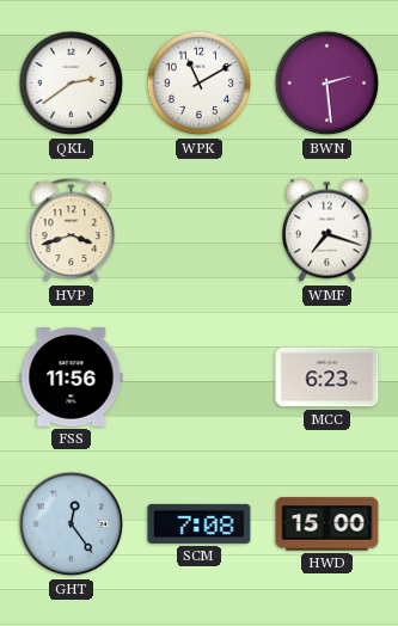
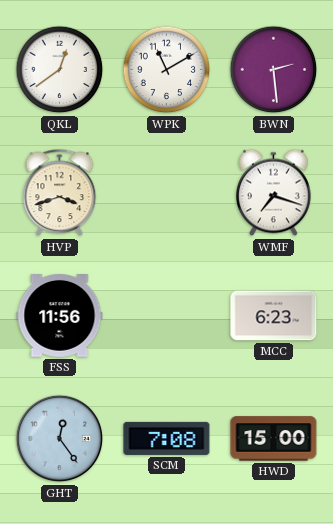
QKL: 2:39 -> 12:39 (60, 70)
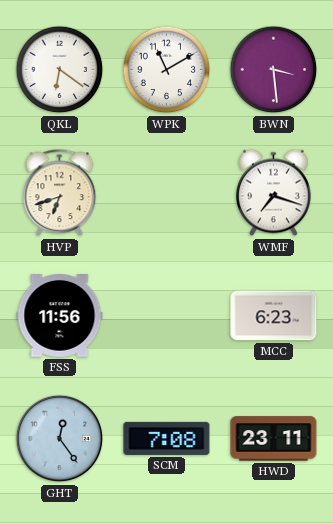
QKL: 12:39 -> 6:21 (60, 70)
BWN: 2:29 -> 3:29 (274, 70)
HVP: 3:42 -> 6:42 (60, 193)
HWD: 15:00 -> 23:11 (274, 439)
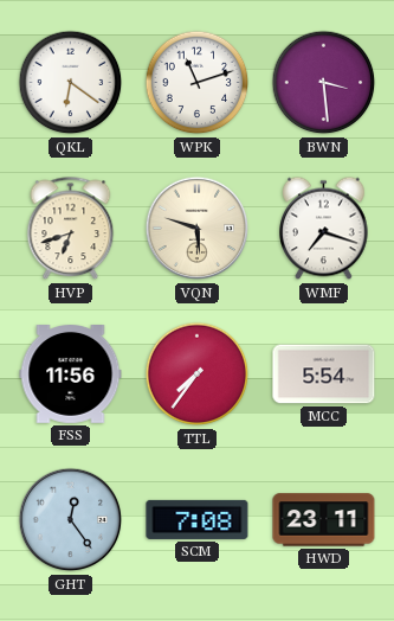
WPK: 11:10 -> 11:12 (198, 83)
VQN: none -> 5:48 (198, 229)
TTL: none -> 7:36 (198, 374)
MCC: 6:23 -> 5:54 (324, 374)
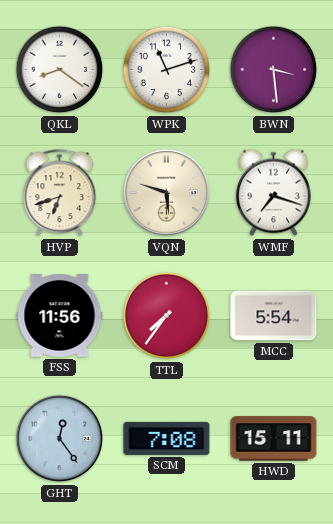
QKL: 6:21 -> 8:21 (60, 70)
HWD: 23:11 -> 15:11 (274, 439)
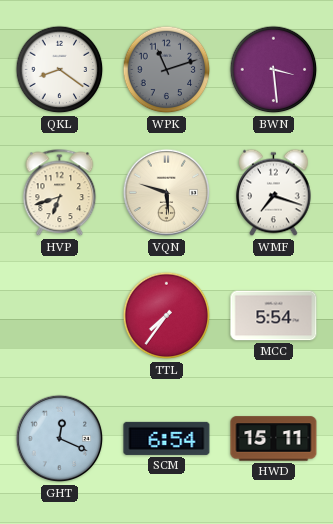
WPK dial: white -> grey (167, 70)
FSS: 11:56 -> none (60, 316)
GHT: 12:24 -> 12:19 (60, 439)
SCM: 7:08 -> 6:54 (167, 438)
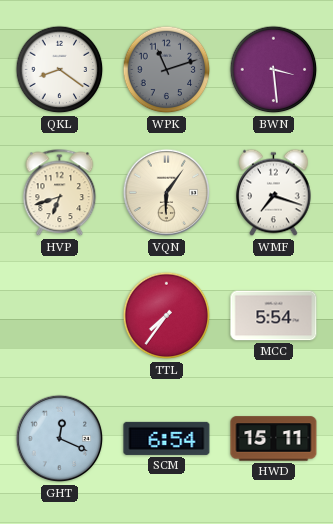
VQN: 5:48 -> 6:06 (167, 193)
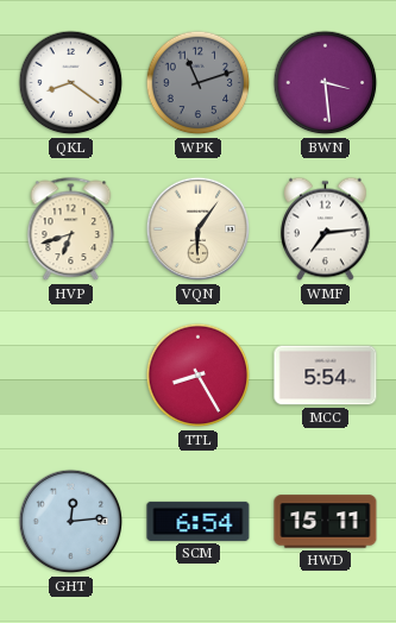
WMF: 7:18 -> 7:14 (326, 229)
TTL: 7:36 -> 8:25 (199, 376)
GHT: 12:19 -> 12:14 (71, 522)
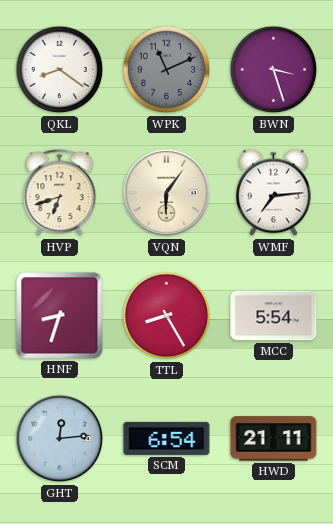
WPK: 11:12 -> 11:11 (167, 70)
BWN: 3:29 -> 3:27 (274, 70)
HNF: none -> 8:33 (60, 316)
HWD: 15:11 -> 21:11 (274, 439)
